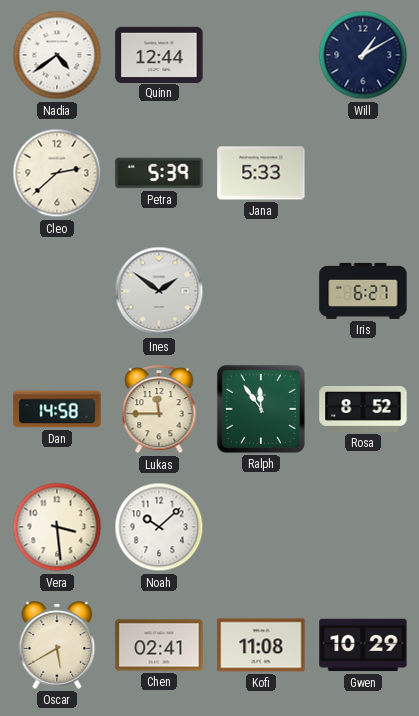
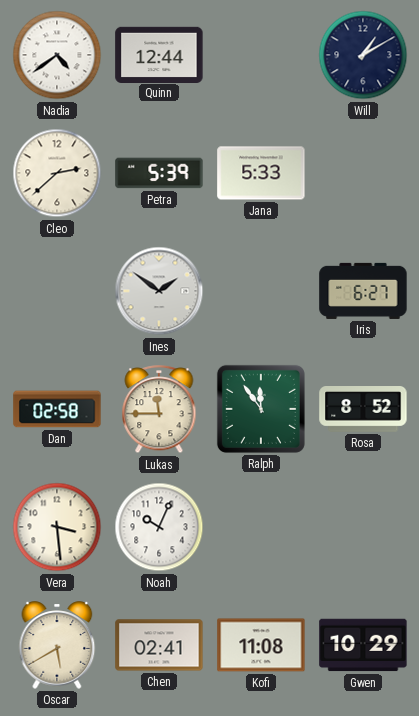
Dan: 14:58 -> 02:58 (57, 409)
Noah: 10:08 -> 10:04 (159, 527)
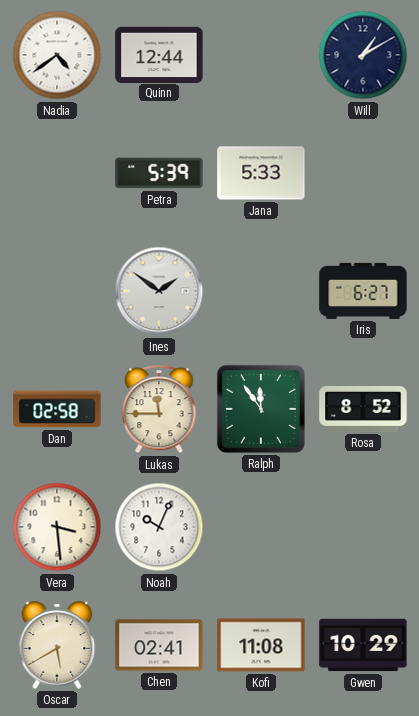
Cleo: 2:38 -> none (57, 173)
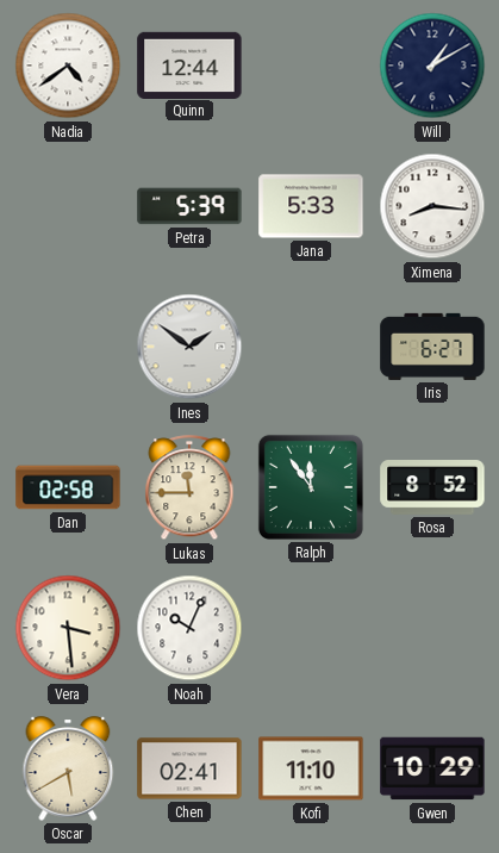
Ximena: none -> 8:16 (432, 206)
Kofi: 11:08 -> 11:10 (311, 768)
